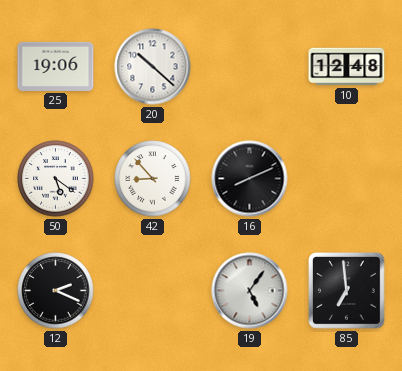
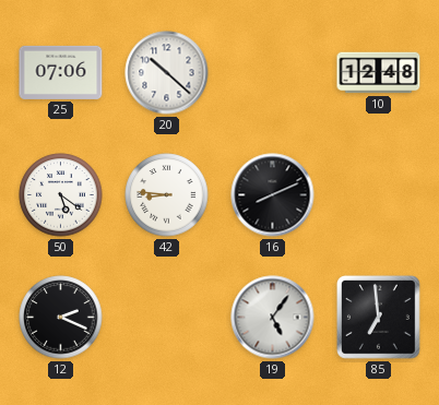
25: 19:06 -> 07:06 (61, 72)
42: 8:53 -> 8:46 (167, 195)
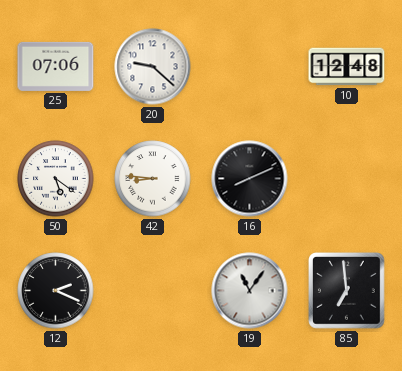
20: 10:22 -> 9:22 (153, 67)
19: 5:06 -> 11:06 (250, 291)
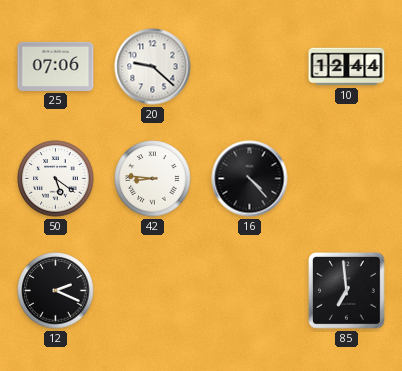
10: 12:48 -> 12:44 (347, 67)
16: 8:11 -> 4:23 (250, 179)
19: 11:06 -> none (250, 291)
